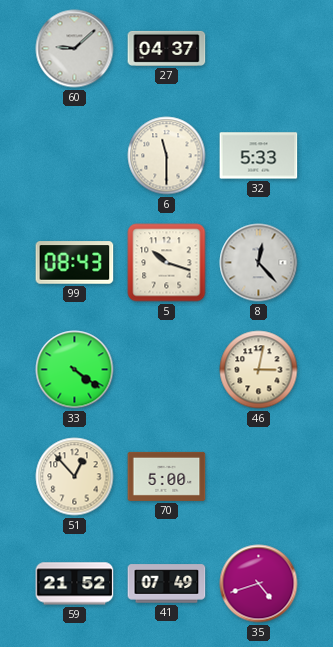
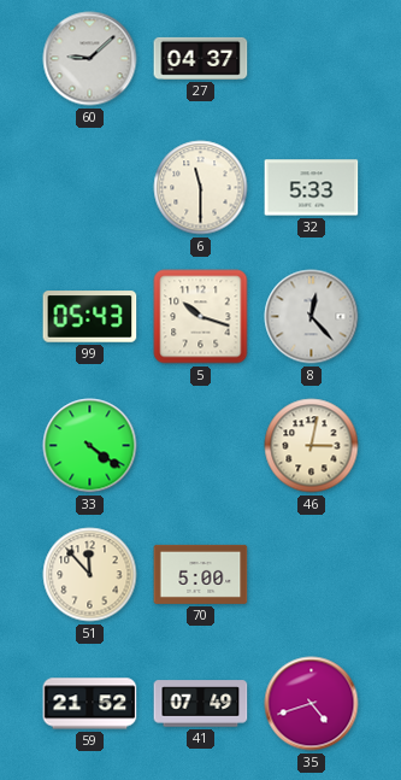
99: 08:43 -> 05:43 (90, 317)
51: 12:53 -> 11:53 (90, 575)
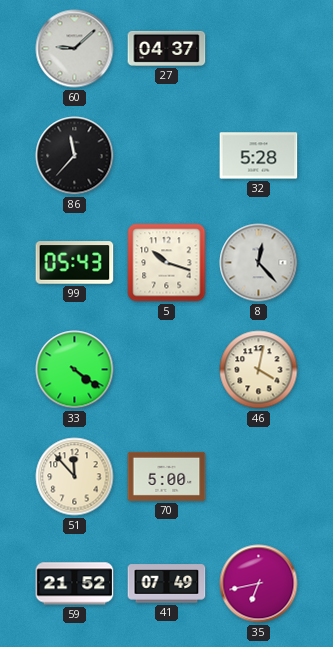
86: none -> 11:37 (75, 156)
6: 11:30 -> none (201, 188)
32: 5:33 -> 5:28 (259, 156)
46: 3:02 -> 4:02 (259, 370)
35: 4:42 -> 6:43 (259, 584)
